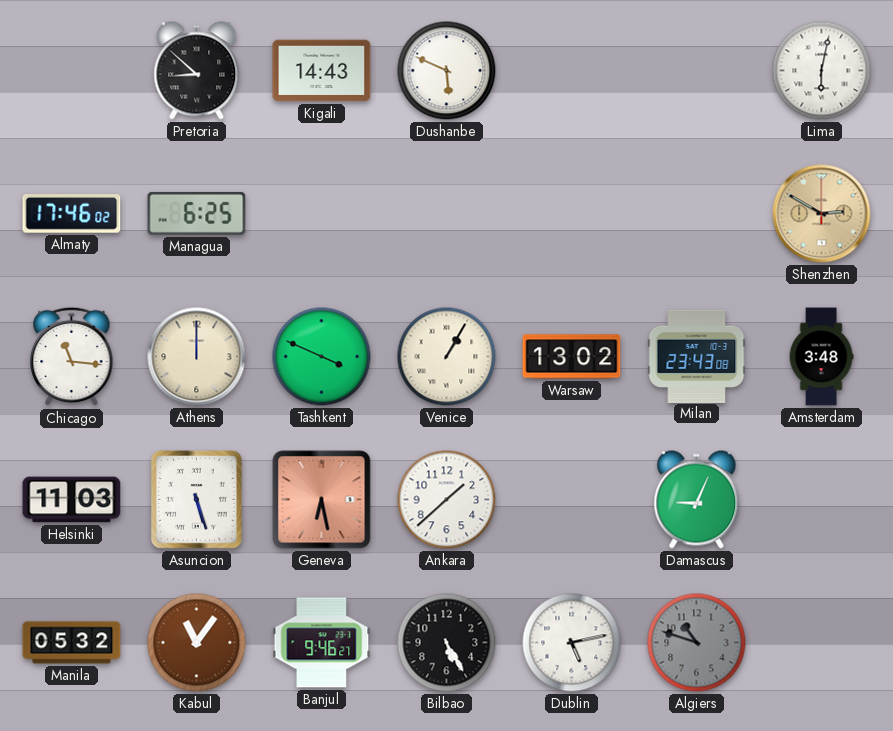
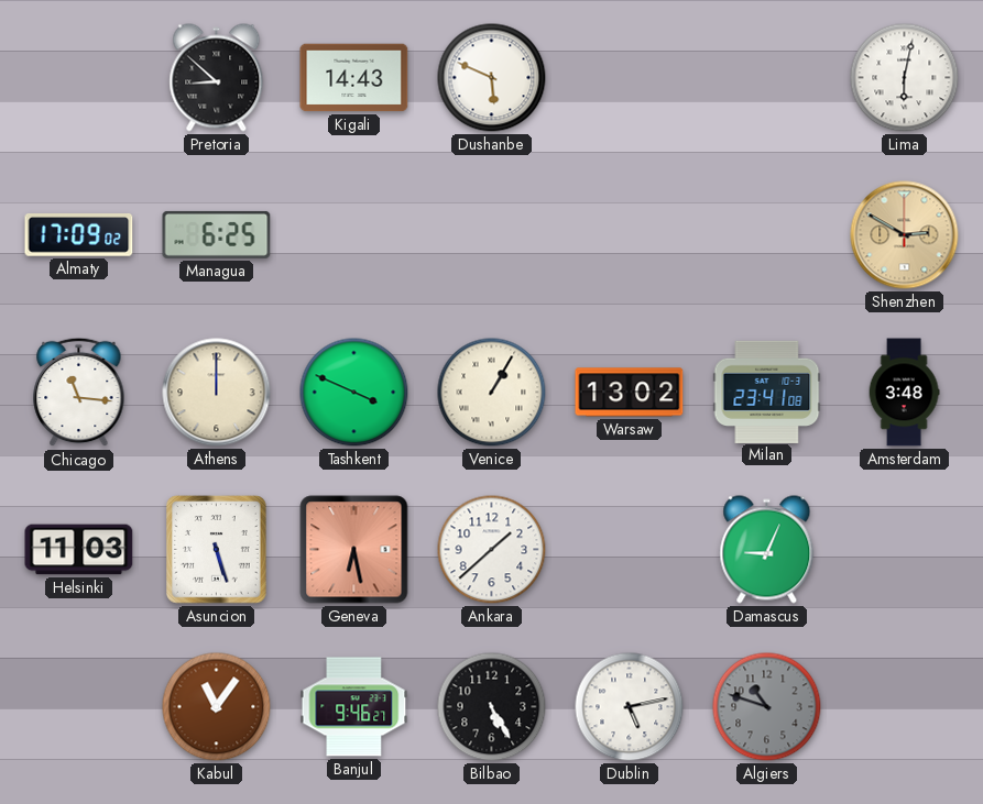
Almaty: 17:46 -> 17:09 (79, 235)
Milan: 23:43 -> 23:41 (767, 392)
Manila: 05:32 -> none (72, 643)
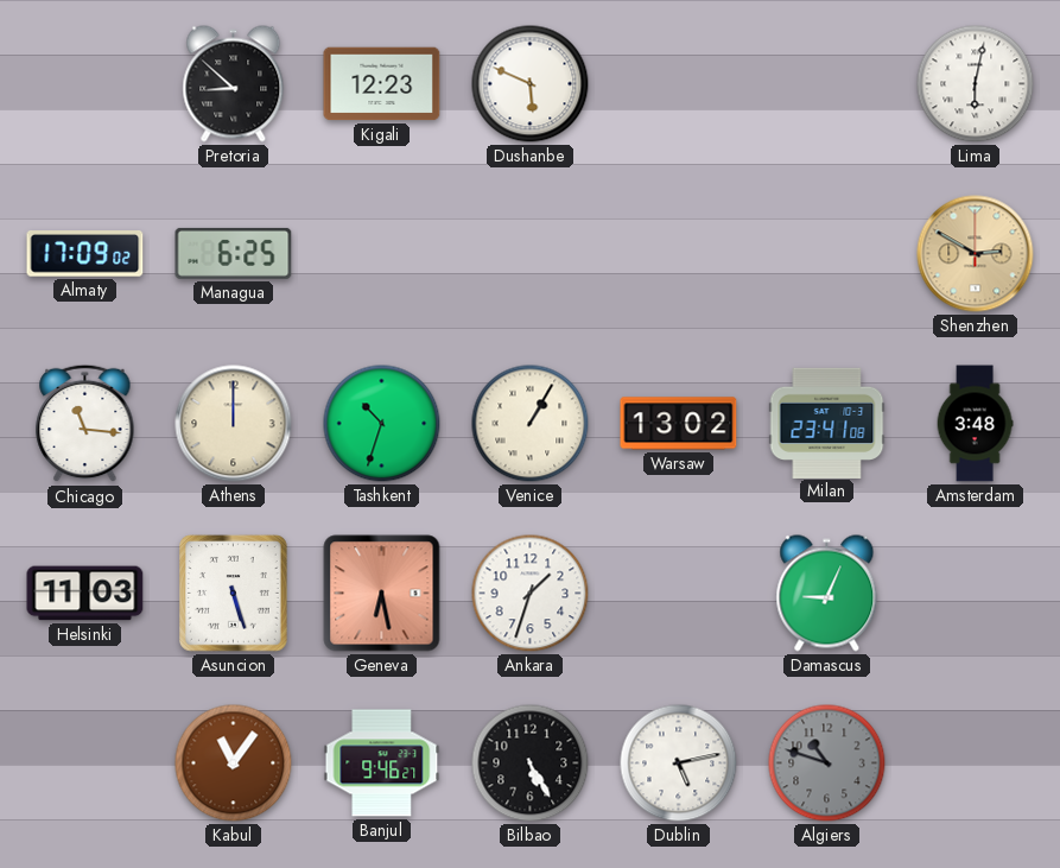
Kigali: 14:43 -> 12:23 (382, 84)
Tashkent: 3:49 -> 10:33 (382, 424)
Ankara: 1:38 -> 1:33 (531, 594)
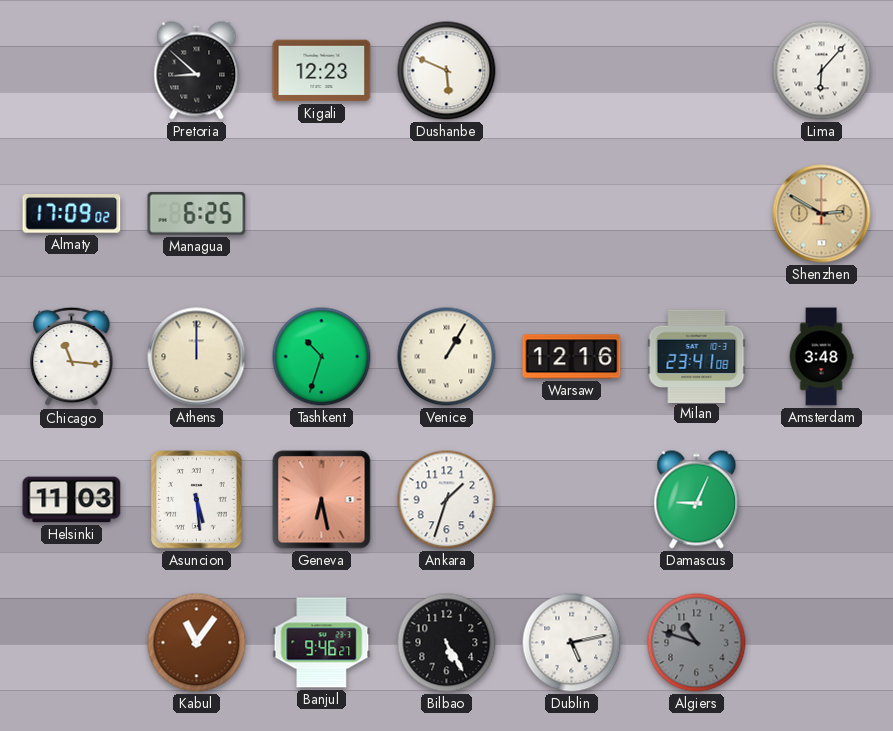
Lima: 6:02 -> 6:07 (822, 71)
Warsaw: 13:02 -> 12:16 (572, 357)
Asuncion: 5:27 -> 5:29 (197, 500)
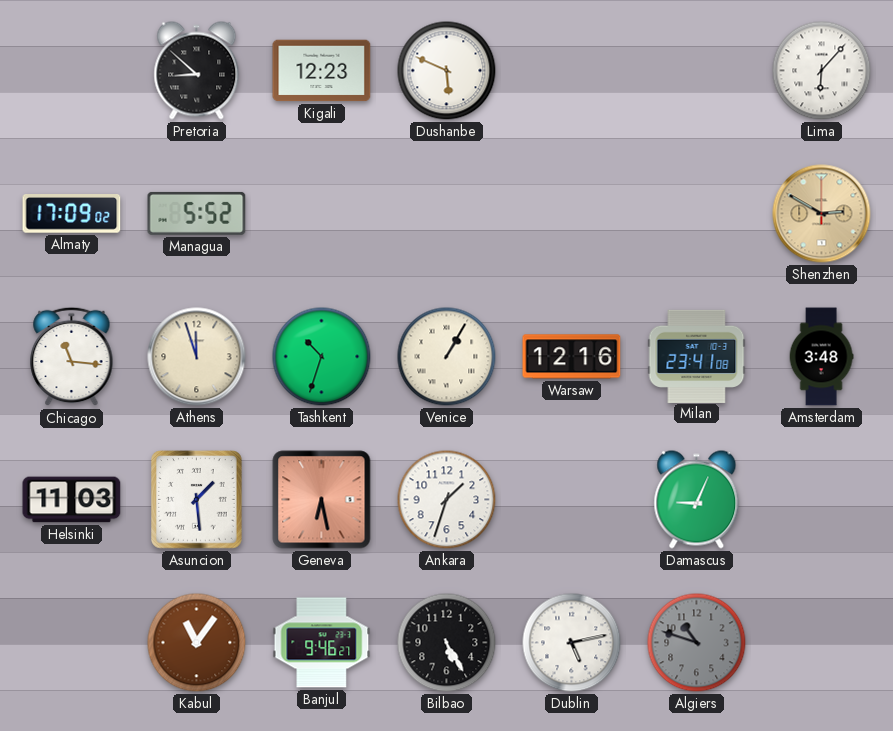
Managua: 6:25 -> 5:52 (197, 213)
Athens: 12:00 -> 11:57 (197, 357)
Asuncion: 5:29 -> 1:29 (197, 500)
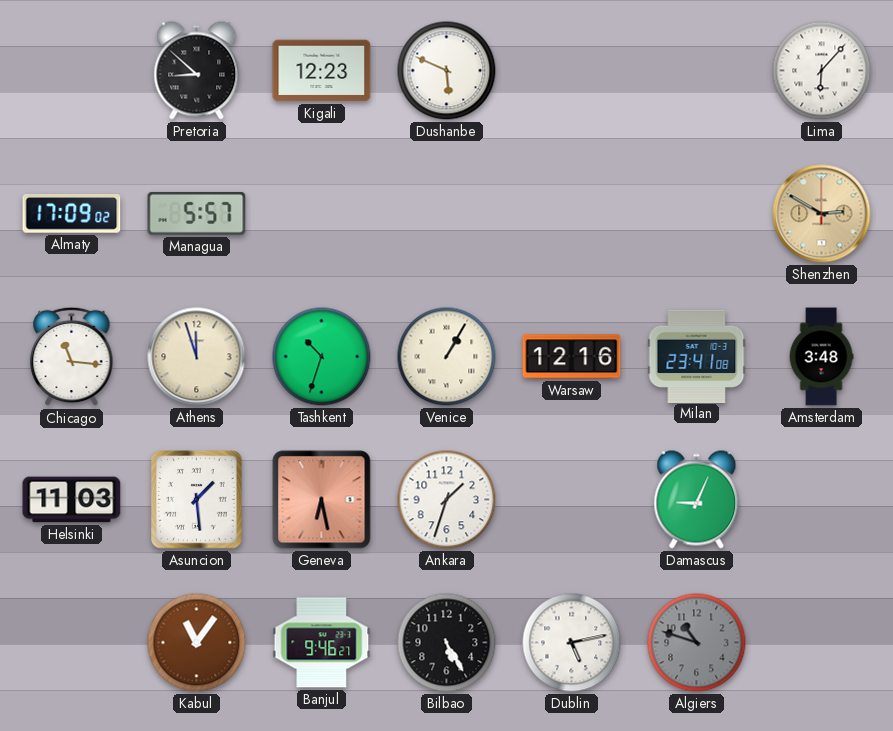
Managua: 5:52 -> 5:57 (197, 213)
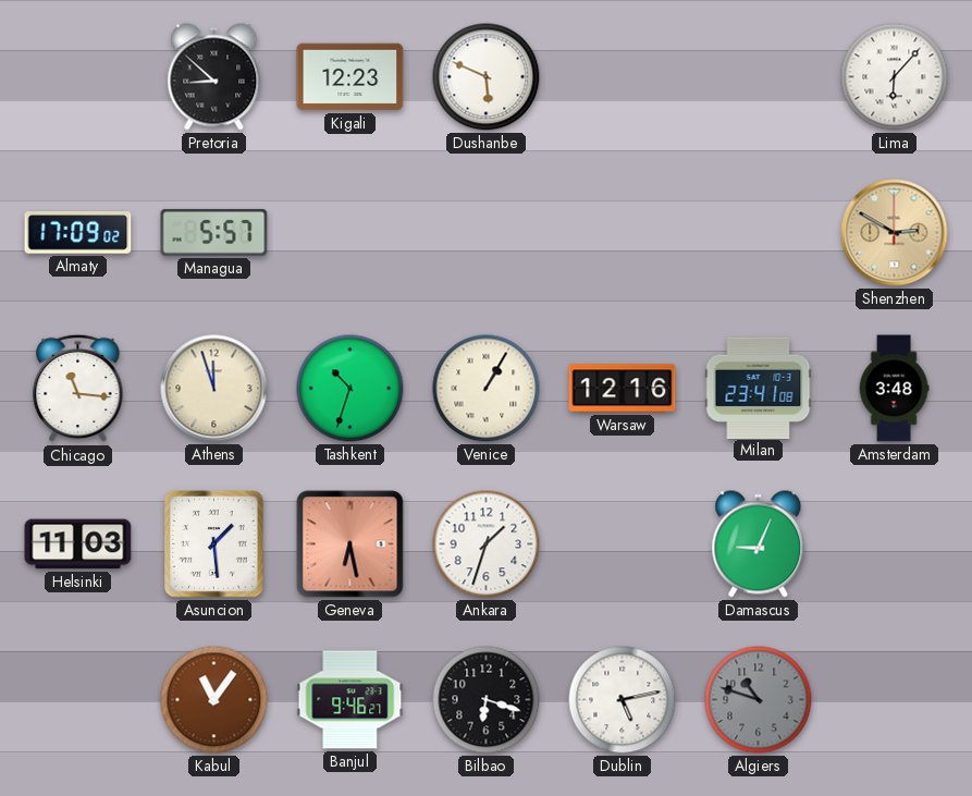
Bilbao: 5:25 -> 6:18 (487, 700)
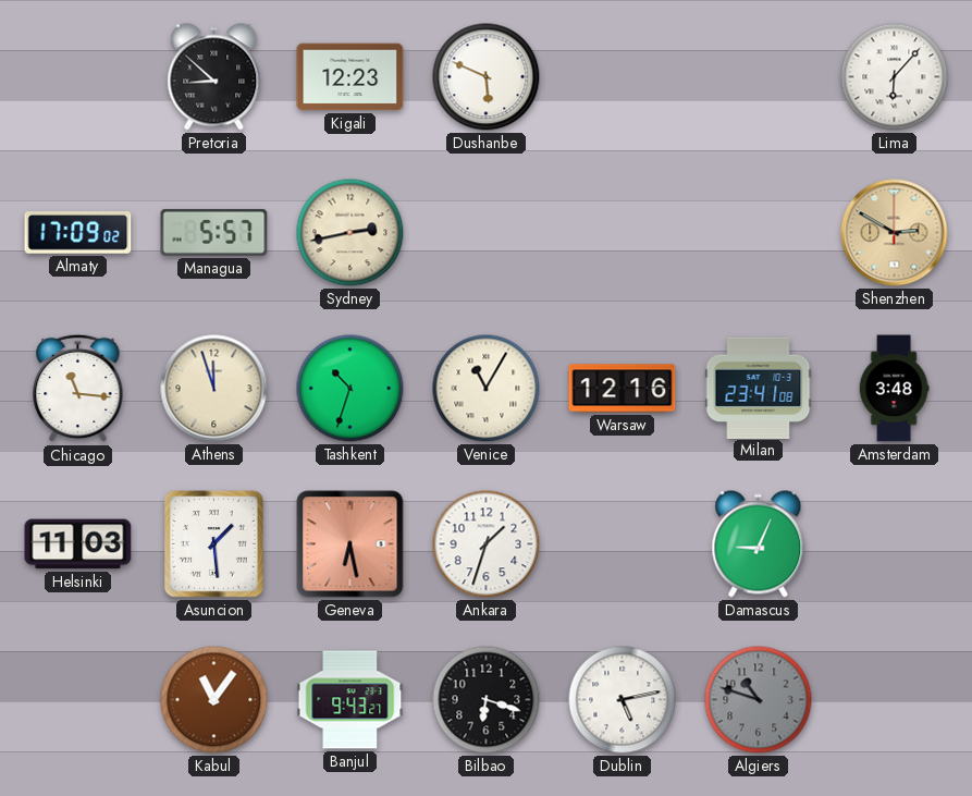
Sydney: none -> 2:43 (350, 233)
Venice: 1:05 -> 11:05 (487, 389)
Banjul: 9:46 -> 9:43 (350, 700)
